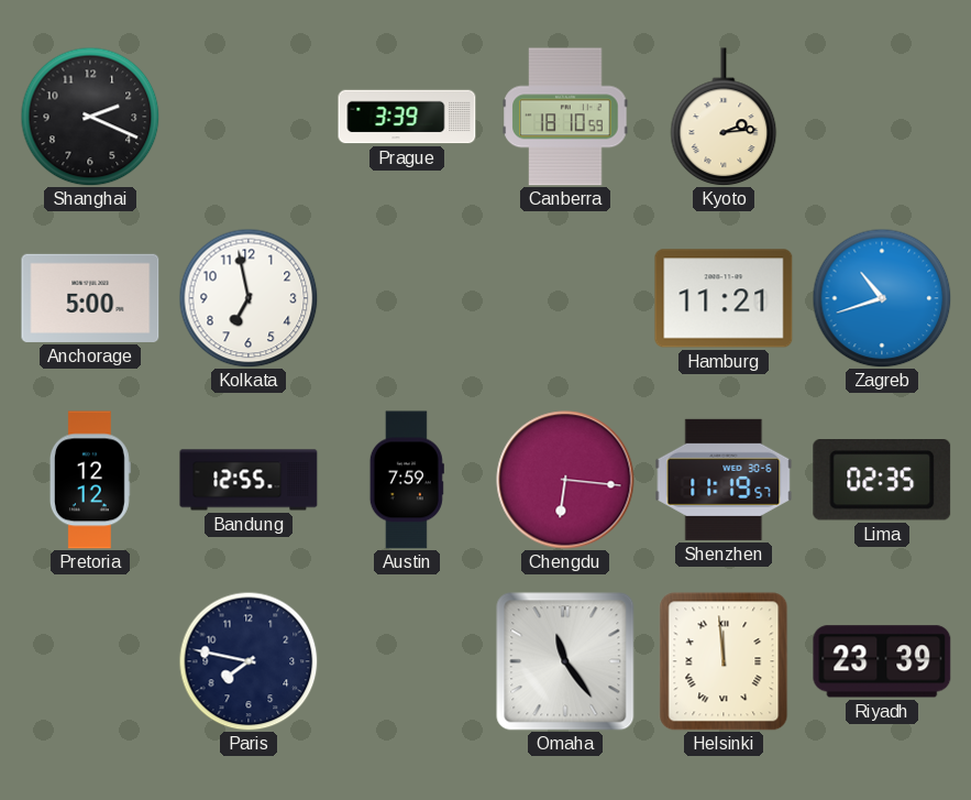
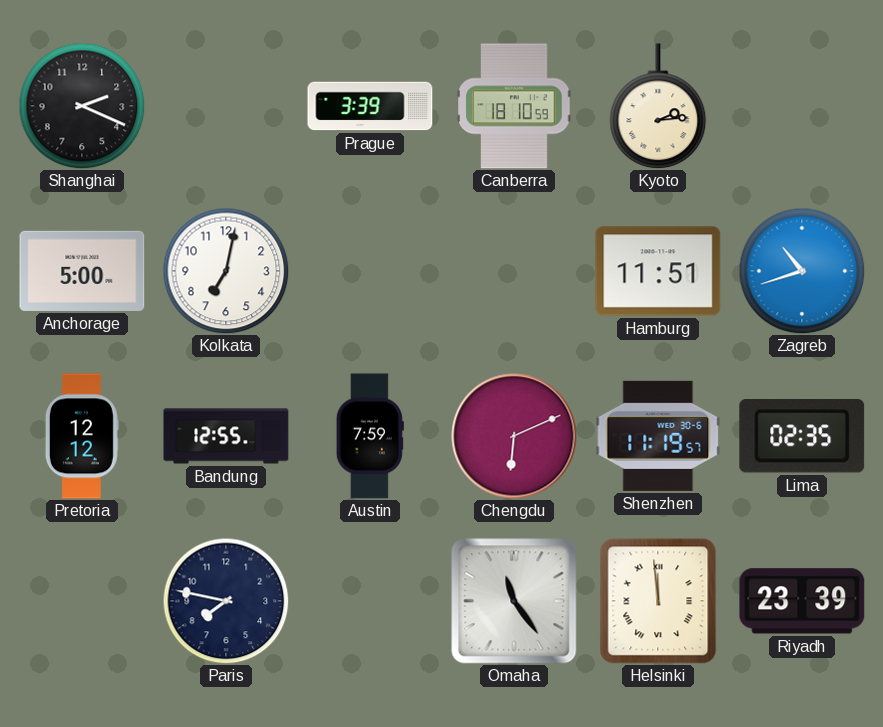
Kolkata: 6:58 -> 7:02 (226, 271)
Hamburg: 11:21 -> 11:51 (658, 271)
Chengdu: 6:16 -> 6:11 (514, 436)
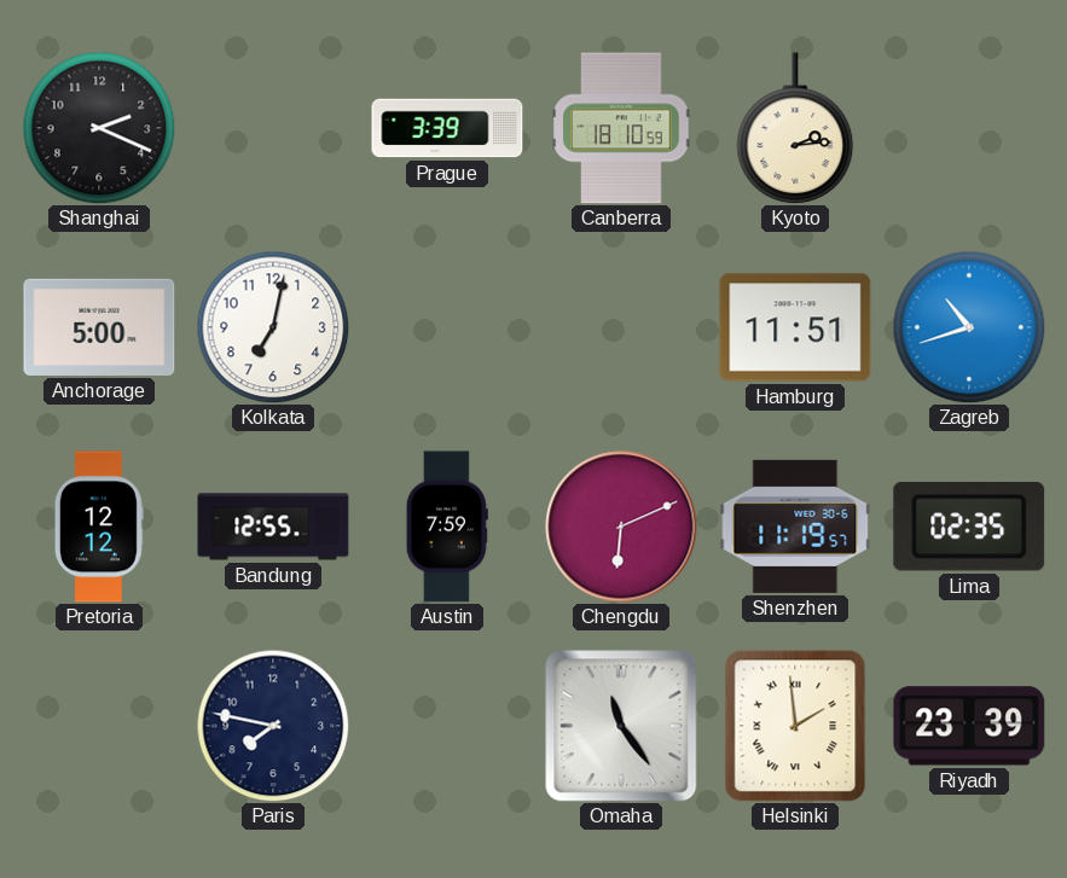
Helsinki: 11:59 -> 1:59 (795, 726)
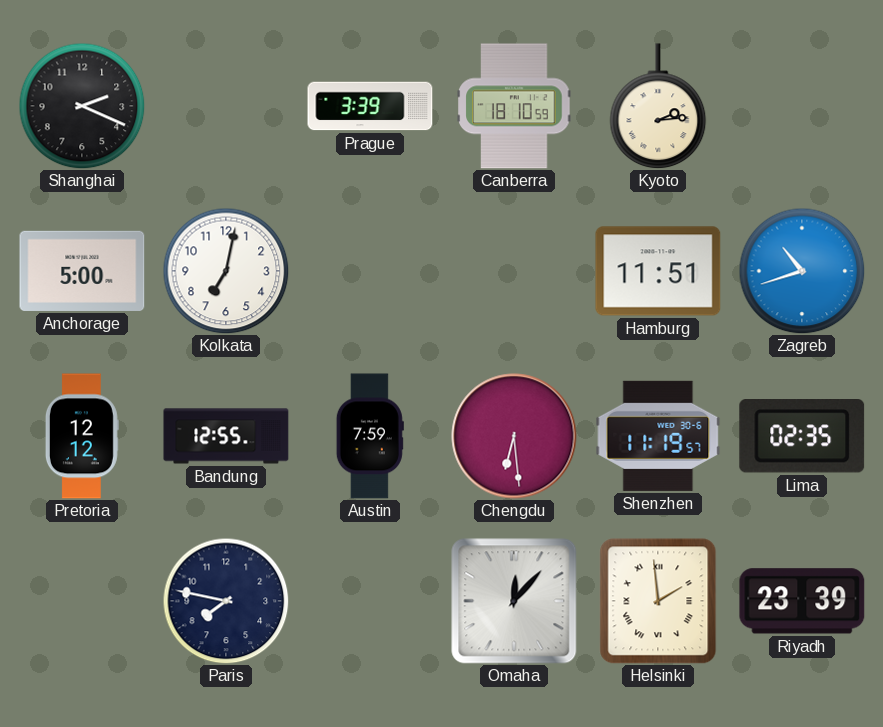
Chengdu: 6:11 -> 6:29 (514, 436)
Omaha: 11:24 -> 12:07 (514, 601)
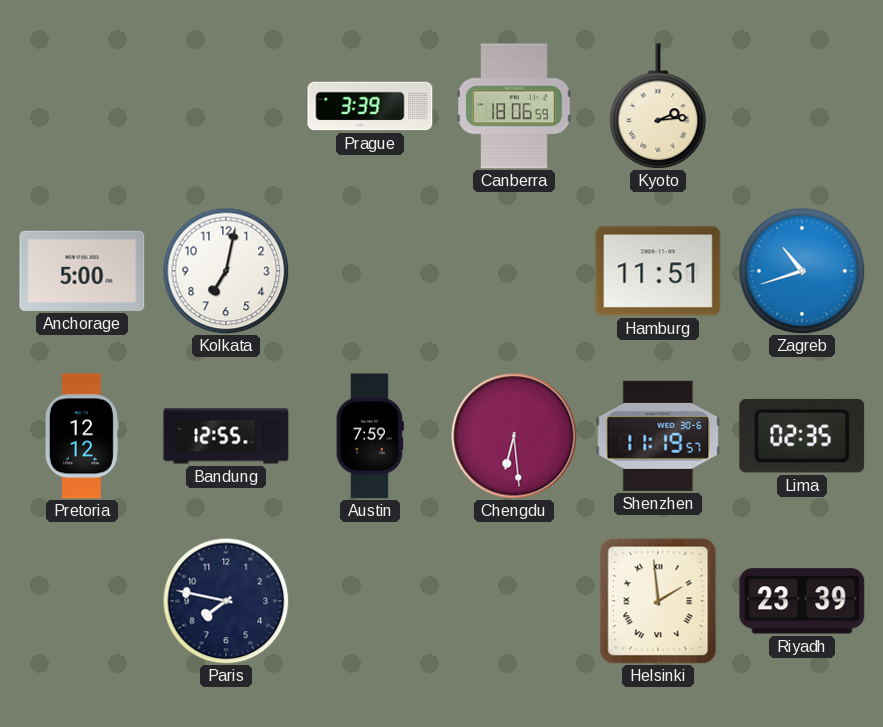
Shanghai: 2:19 -> none (82, 106)
Canberra: 18:10 -> 18:06 (514, 106)
Omaha: 12:07 -> none (514, 601)
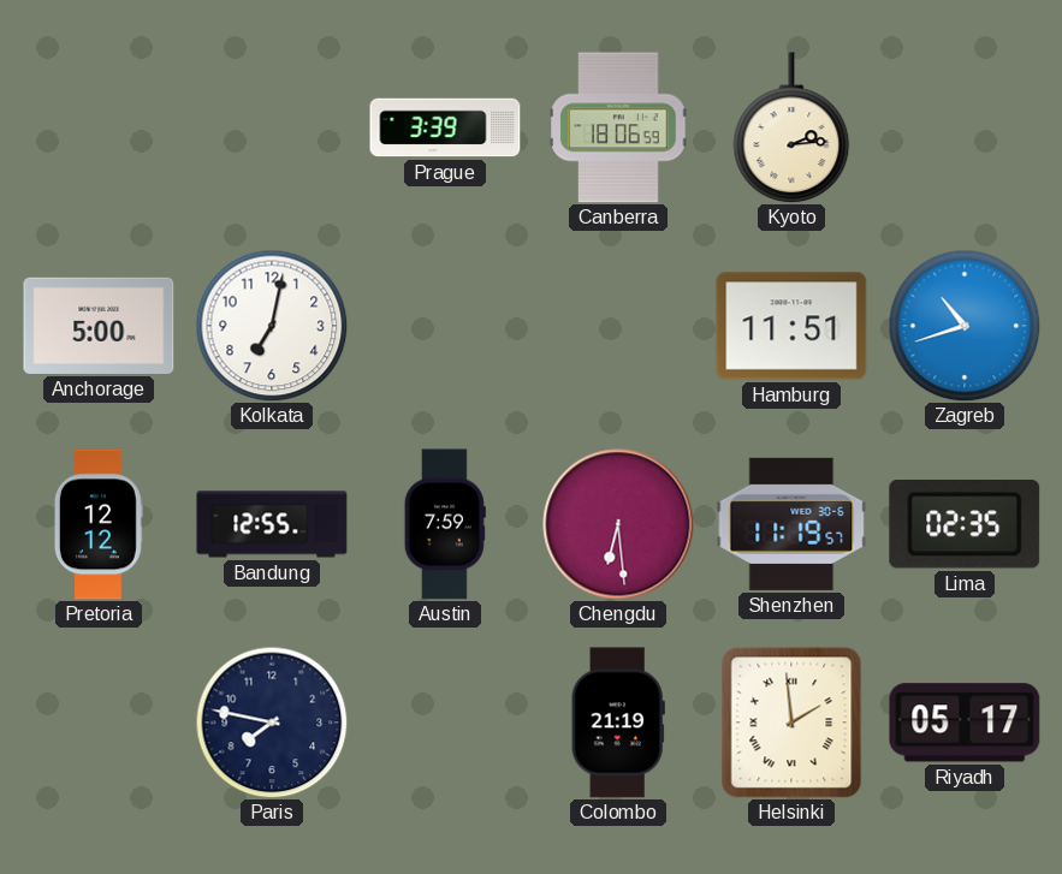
Colombo: none -> 21:19 (618, 723)
Riyadh: 23:39 -> 05:17 (965, 723)
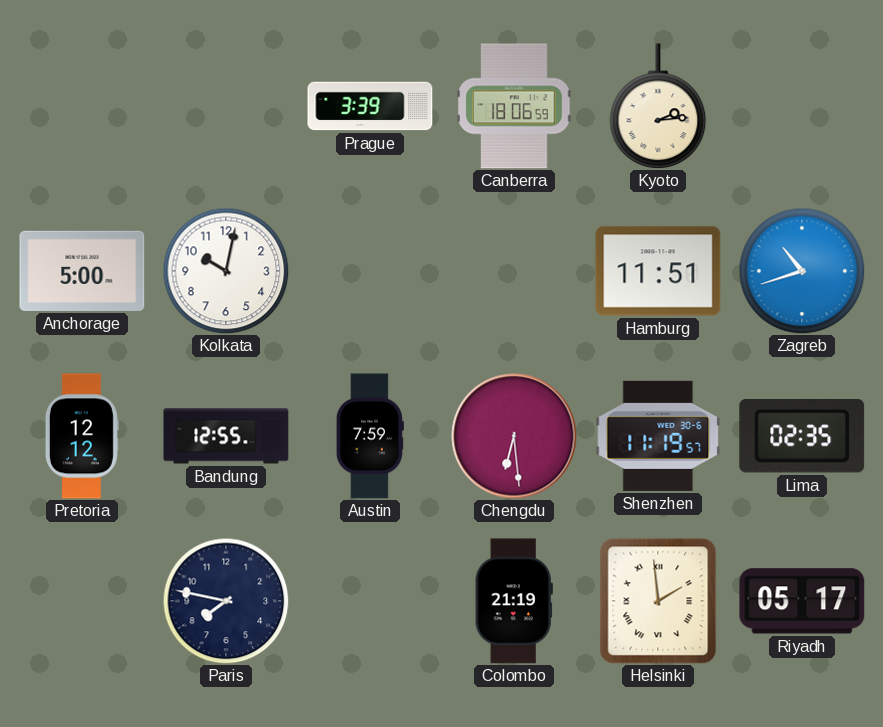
Kolkata: 7:02 -> 10:02 (226, 271)
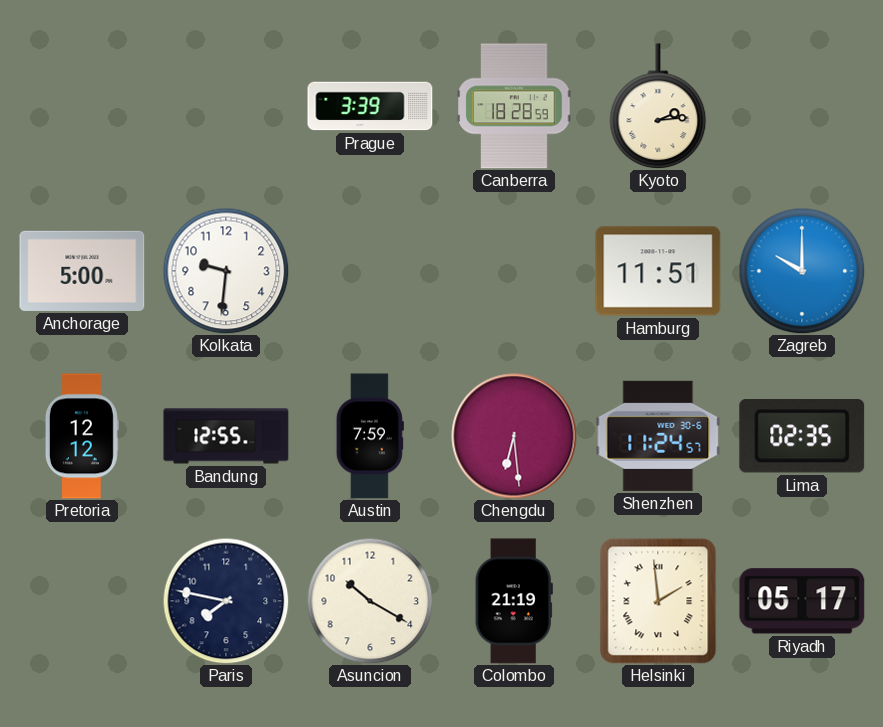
Canberra: 18:06 -> 18:28 (514, 106)
Kolkata: 10:02 -> 9:31 (226, 271)
Zagreb: 10:42 -> 10:00 (802, 271)
Shenzhen: 11:19 -> 11:24 (658, 436)
Asuncion: none -> 10:20 (370, 601)
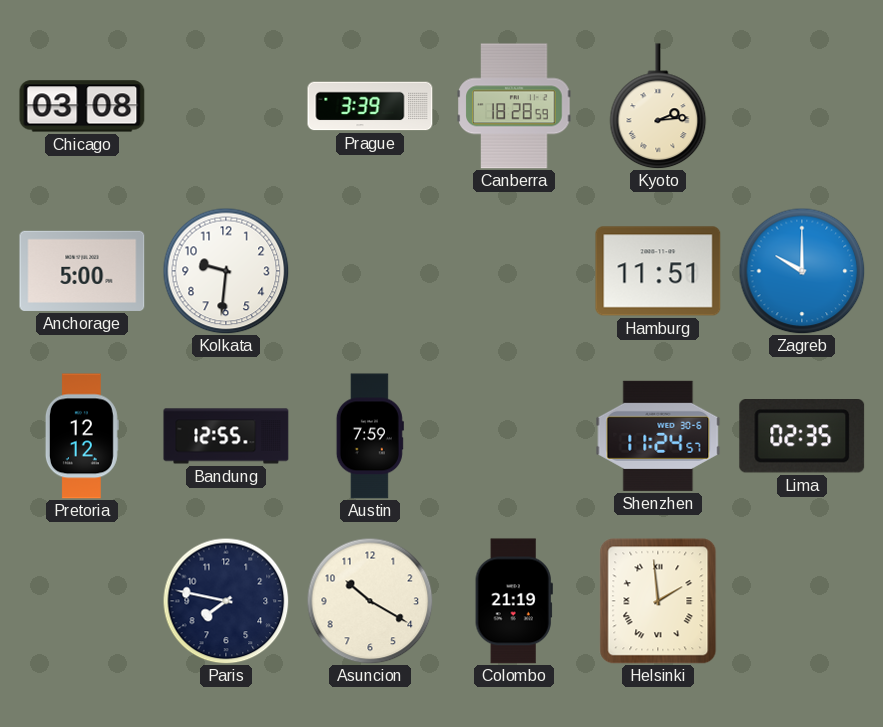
Chicago: none -> 03:08 (82, 106)
Chengdu: 6:29 -> none (514, 436)
Riyadh: 05:17 -> none (802, 601)
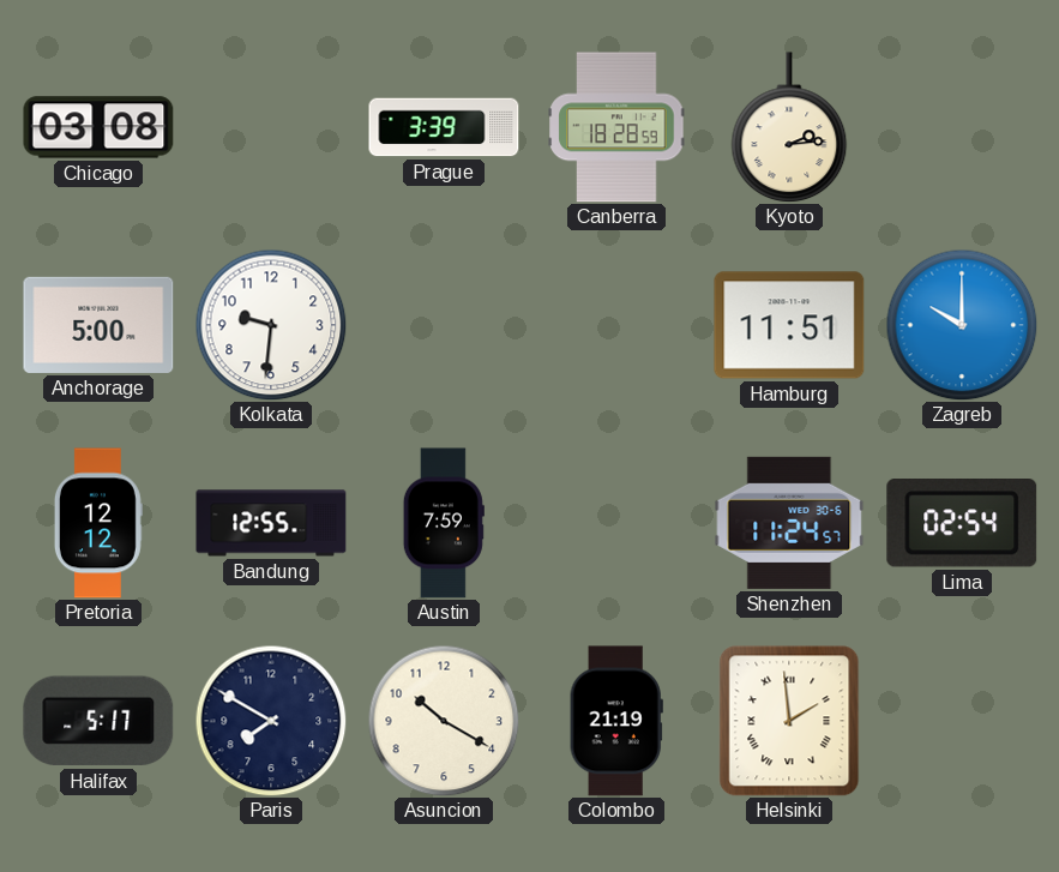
Lima: 02:35 -> 02:54 (962, 524)
Halifax: none -> 5:17 (98, 721)
Paris: 7:47 -> 7:50 (271, 721)
